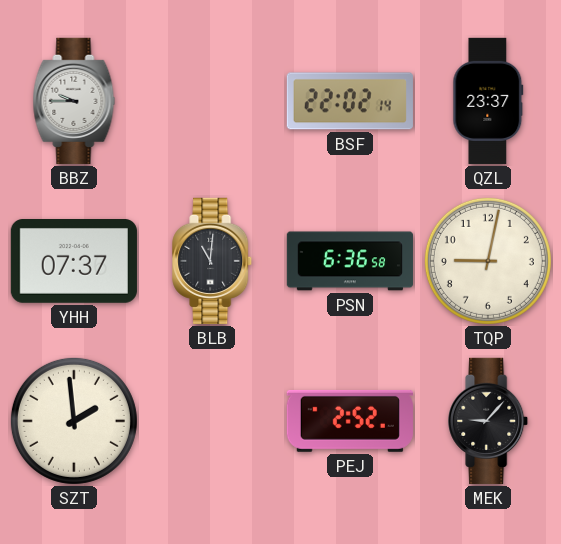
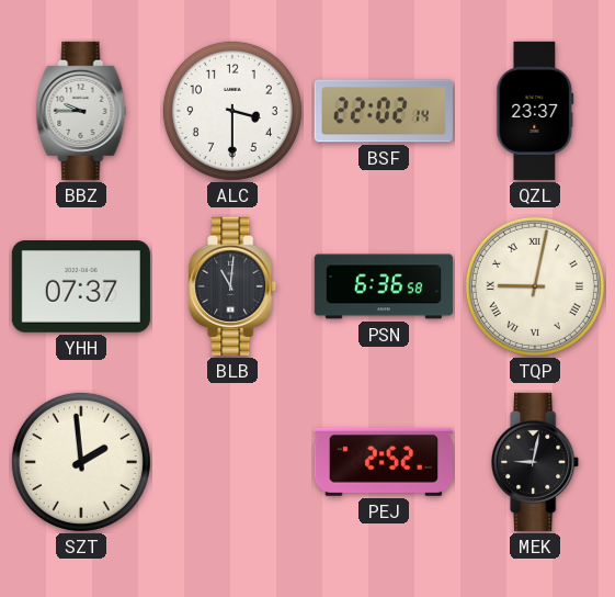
ALC: none -> 3:30 (232, 111)
TQP numerals: Arabic -> Roman (535, 286)
MEK: 9:07 -> 9:02 (536, 462)
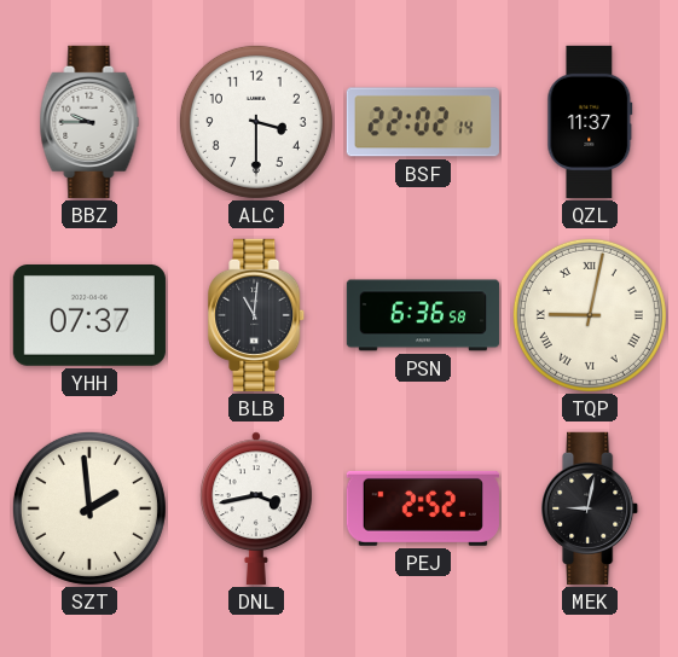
QZL: 23:37 -> 11:37 (590, 122)
DNL: none -> 3:43 (257, 508)
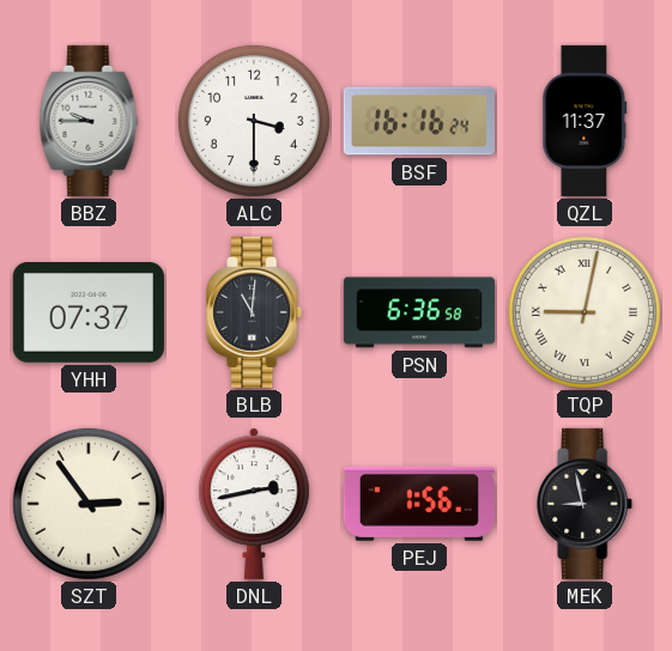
BSF: 22:02 -> 16:16 (419, 121)
SZT: 1:59 -> 2:54 (89, 504)
DNL: 3:43 -> 2:43 (255, 504)
PEJ: 2:52 -> 1:56 (419, 504)
MEK: 9:02 -> 8:58 (586, 504)
